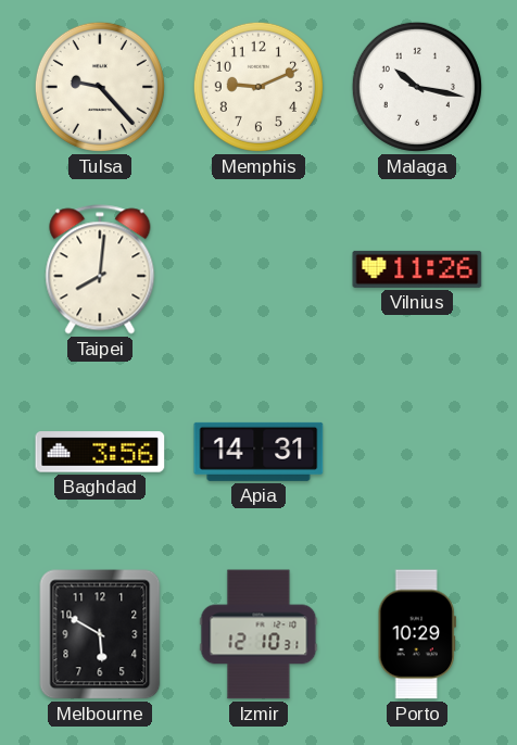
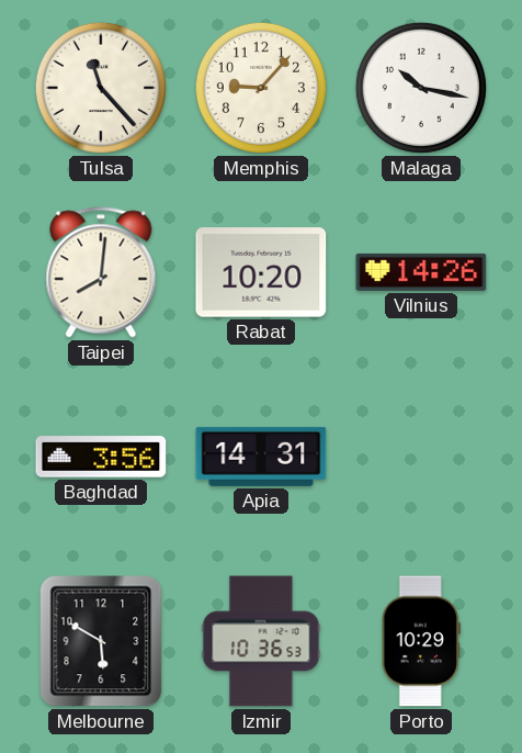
Tulsa: 9:23 -> 11:23 (101, 88)
Memphis: 9:11 -> 9:07 (261, 88)
Rabat: none -> 10:20 (261, 272)
Vilnius: 11:26 -> 14:26 (421, 272)
Izmir: 12:10 -> 10:36 (261, 641)
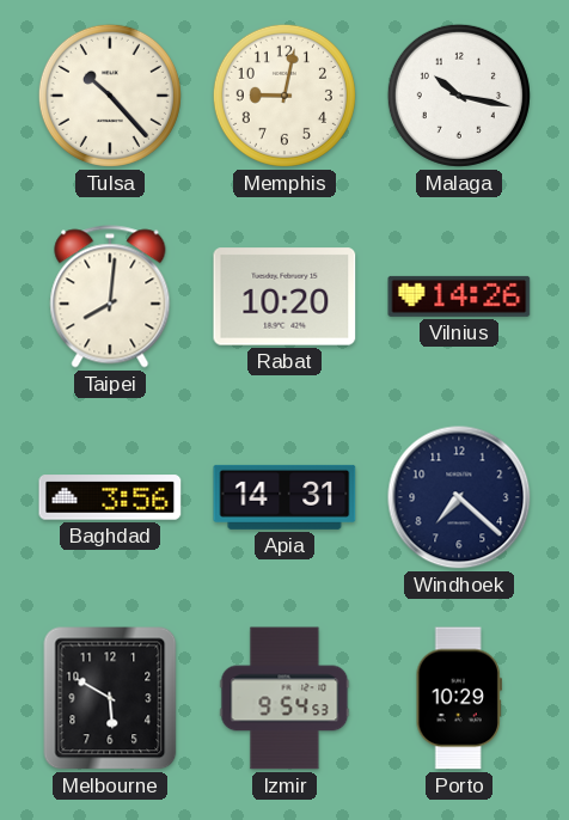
Tulsa: 11:23 -> 10:23 (110, 96)
Memphis: 9:07 -> 9:02 (284, 96)
Windhoek: none -> 7:22 (459, 497)
Izmir: 10:36 -> 9:54 (284, 698)
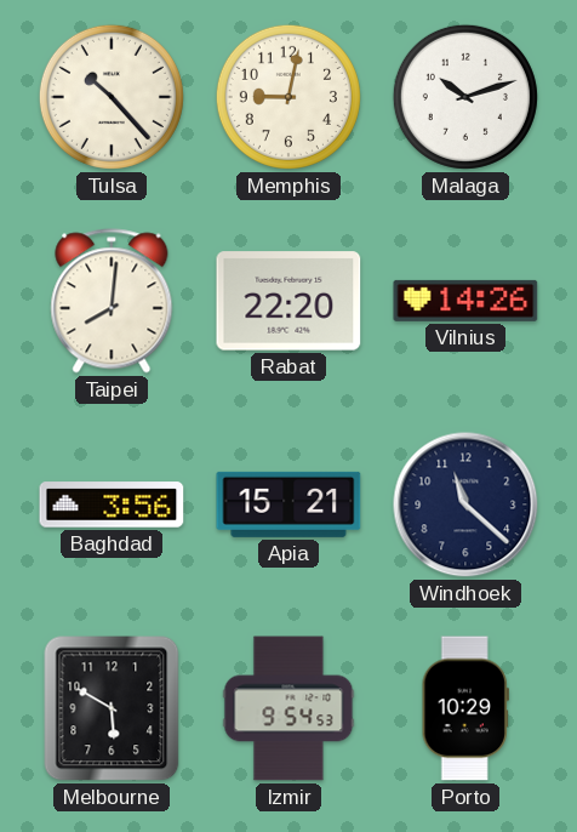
Malaga: 10:17 -> 10:12 (465, 97)
Rabat: 10:20 -> 22:20 (288, 301)
Apia: 14:31 -> 15:21 (288, 505)
Windhoek: 7:22 -> 11:22 (465, 505)
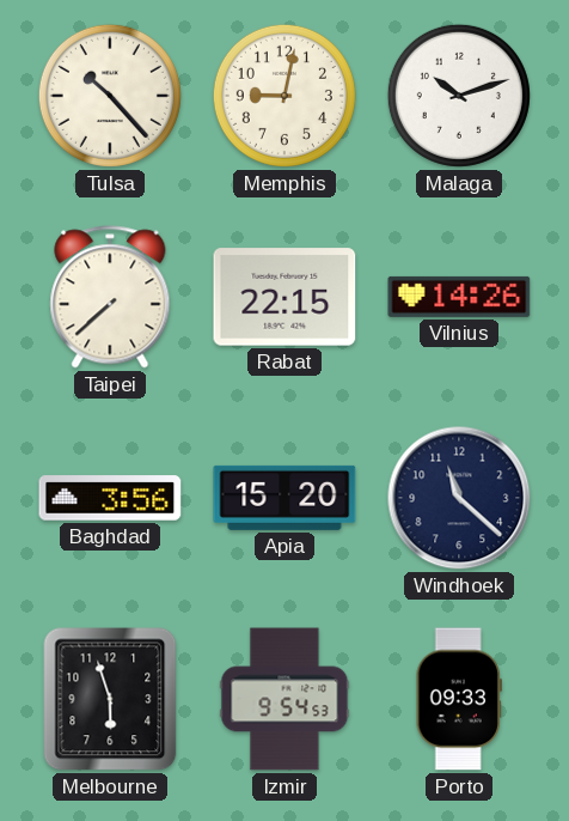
Taipei: 8:01 -> 7:38 (110, 297)
Rabat: 22:20 -> 22:15 (284, 297)
Apia: 15:21 -> 15:20 (284, 498)
Melbourne: 5:50 -> 5:57 (110, 699)
Porto: 10:29 -> 09:33 (459, 699)
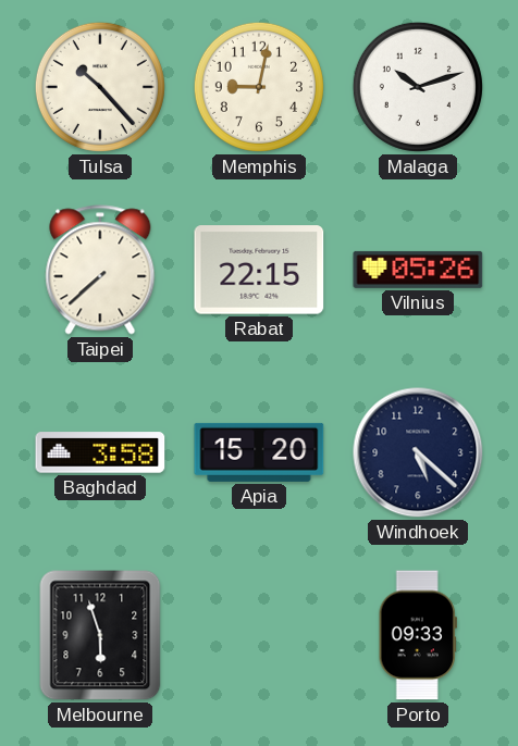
Vilnius: 14:26 -> 05:26 (418, 270)
Baghdad: 3:56 -> 3:58 (100, 452)
Windhoek: 11:22 -> 5:22 (418, 452)
Izmir: 9:54 -> none (284, 699)
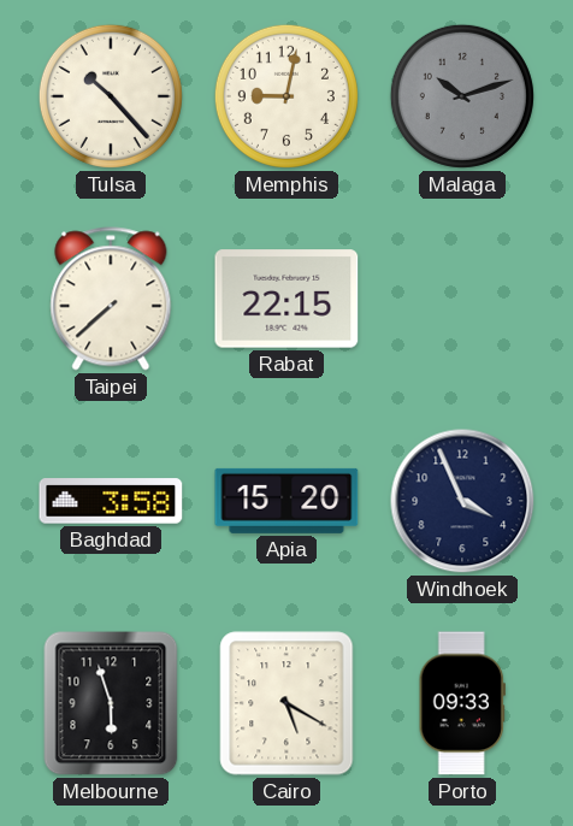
Malaga dial: white -> grey (462, 96)
Vilnius: 05:26 -> none (418, 270)
Windhoek: 5:22 -> 3:56 (462, 501)
Cairo: none -> 5:20 (286, 703)
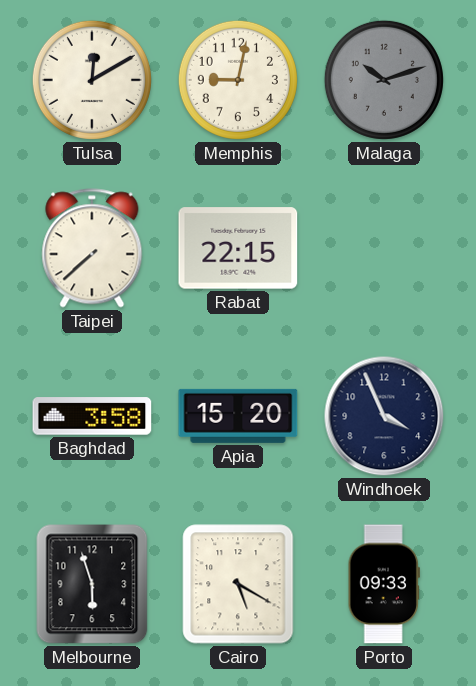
Tulsa: 10:23 -> 12:10 (92, 80)
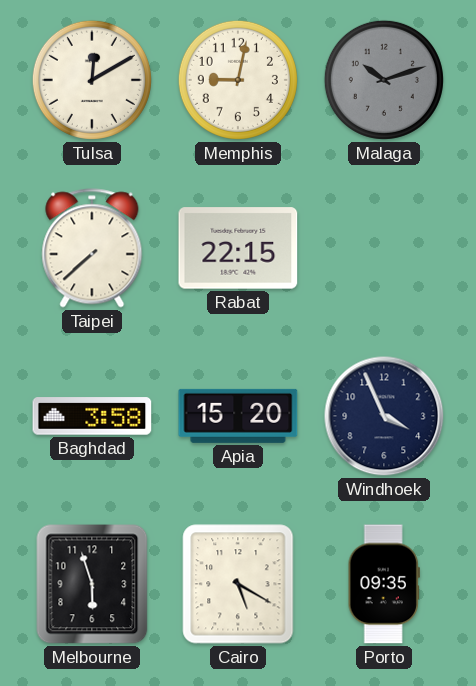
Porto: 09:33 -> 09:35 (384, 584)
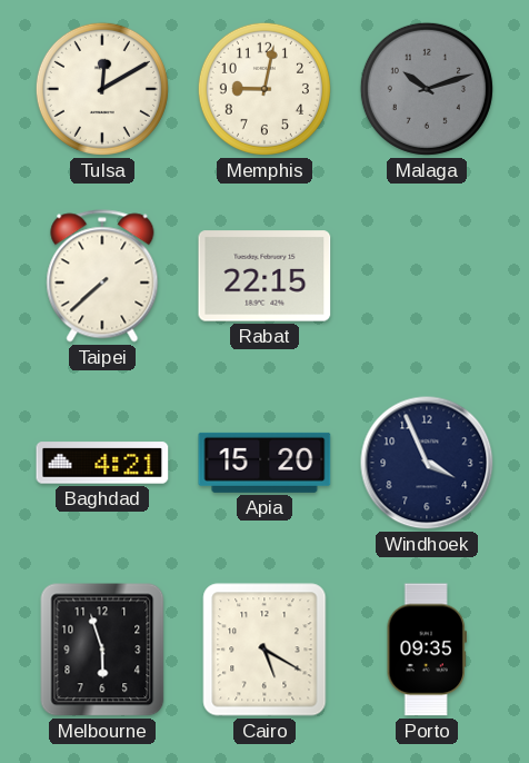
Baghdad: 3:58 -> 4:21 (102, 463)
